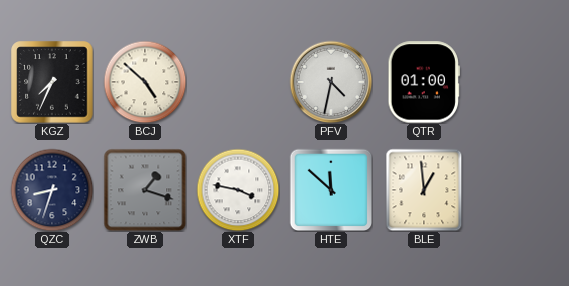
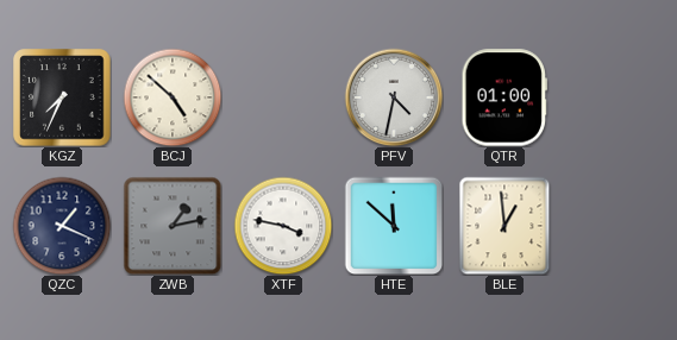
QZC: 8:33 -> 1:19 (62, 226)
ZWB: 1:18 -> 1:13 (173, 226)
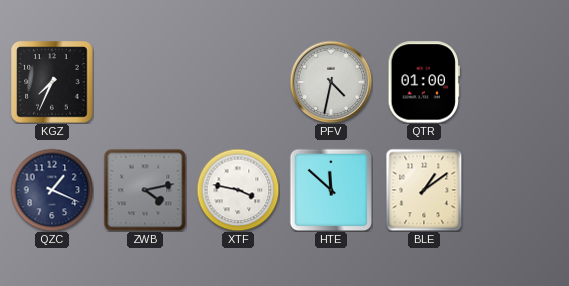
BCJ: 4:52 -> none (173, 97)
ZWB: 1:13 -> 4:13 (145, 190)
BLE: 12:59 -> 1:09 (424, 190)
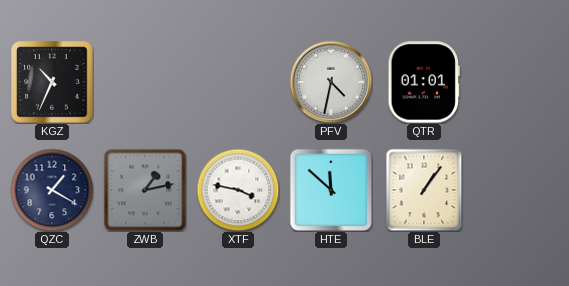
KGZ: 7:34 -> 10:34 (52, 82)
QTR: 01:00 -> 01:01 (424, 82)
QZC: 1:19 -> 1:20 (52, 190)
ZWB: 4:13 -> 1:13 (145, 190)
BLE: 1:09 -> 1:06 (424, 190)
